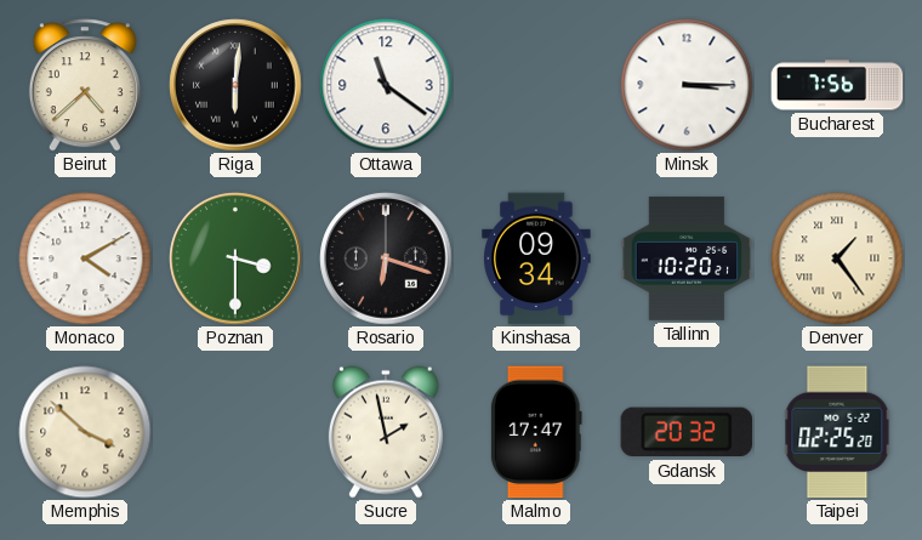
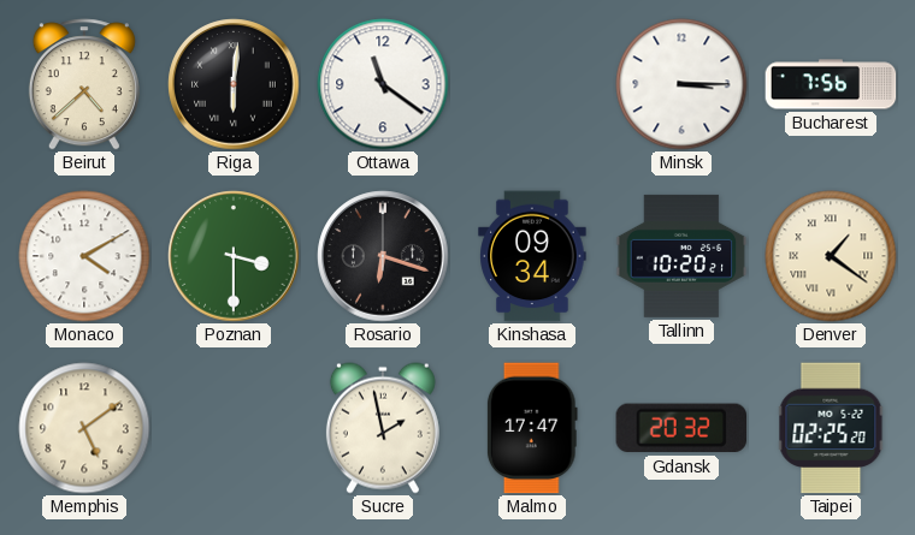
Denver: 1:24 -> 1:21 (831, 256)
Memphis: 3:52 -> 5:09 (84, 428)
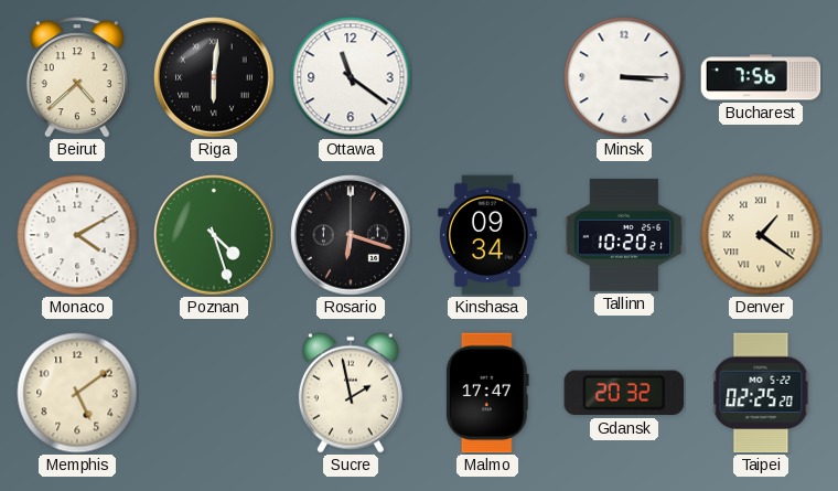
Poznan: 3:30 -> 4:27 (214, 235)
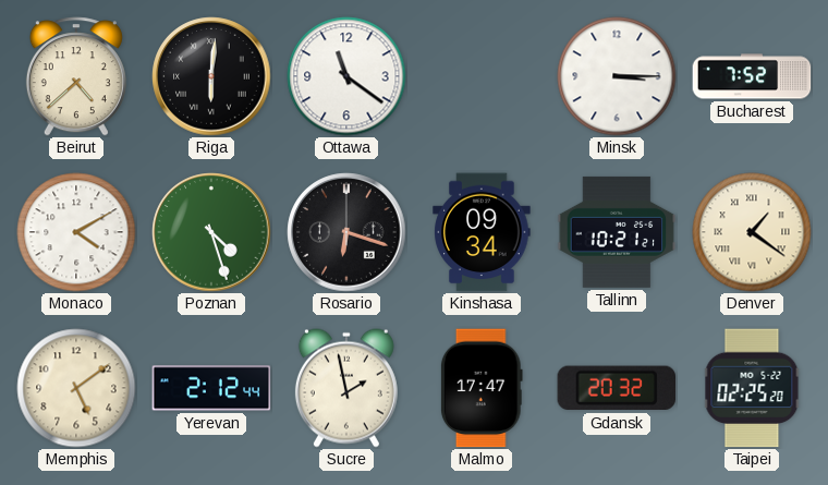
Bucharest: 7:56 -> 7:52 (752, 76)
Tallinn: 10:20 -> 10:21 (617, 232)
Yerevan: none -> 2:12 (211, 388)
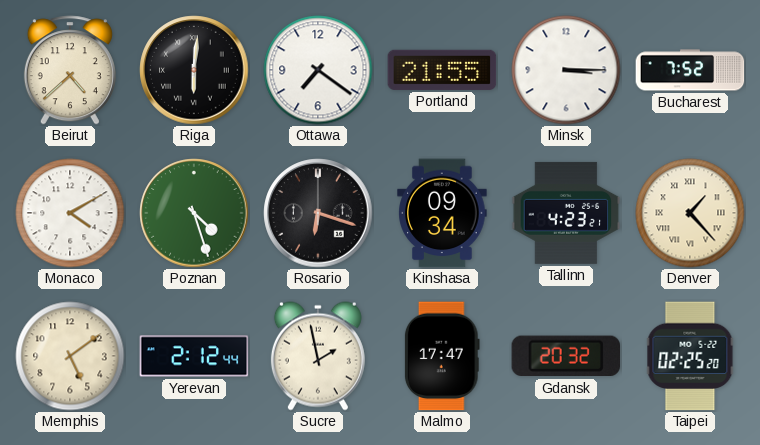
Ottawa: 11:21 -> 7:21 (318, 70)
Portland: none -> 21:55 (442, 70)
Tallinn: 10:21 -> 4:23 (566, 213)
Denver: 1:21 -> 1:23 (690, 213)
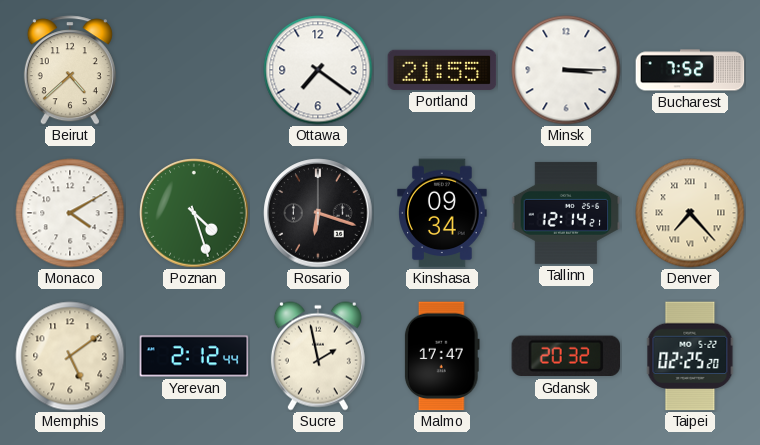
Riga: 6:01 -> none (194, 70)
Tallinn: 4:23 -> 12:14 (566, 213)
Denver: 1:23 -> 7:23 (690, 213)
